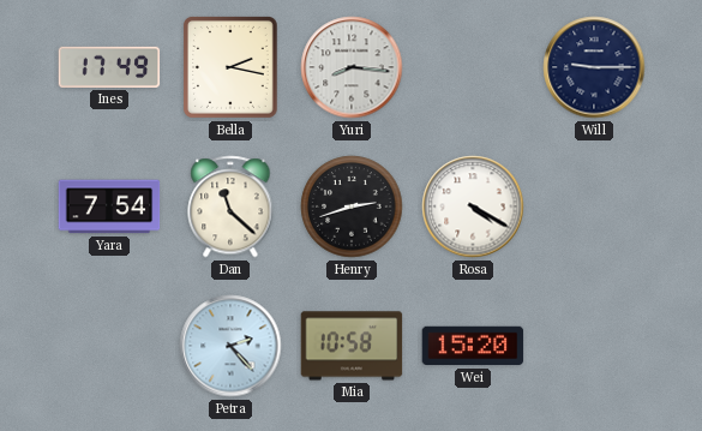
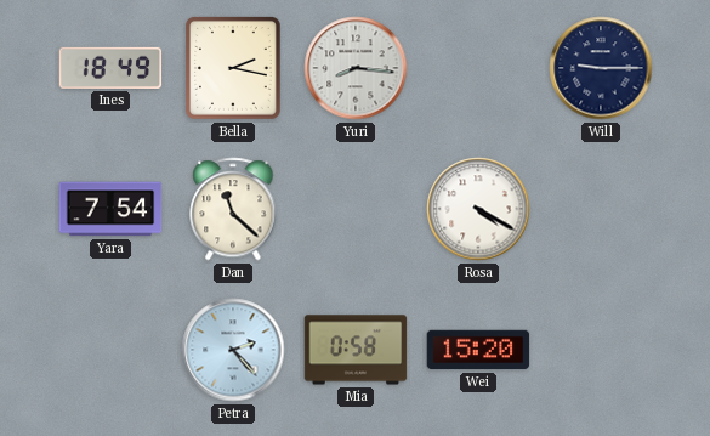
Ines: 17:49 -> 18:49 (110, 68)
Henry: 2:42 -> none (352, 206)
Mia: 10:58 -> 0:58 (356, 350)
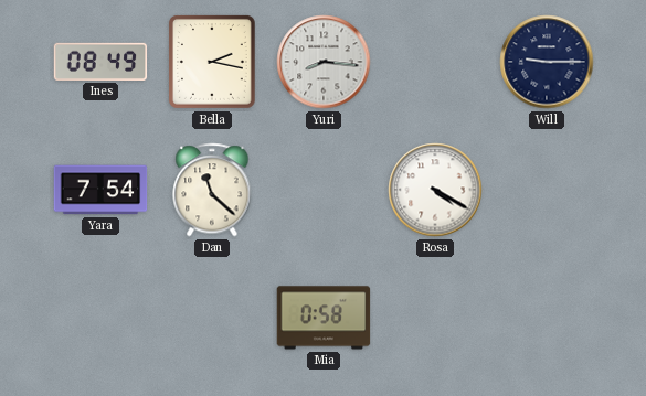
Ines: 18:49 -> 08:49 (100, 62)
Petra: 2:23 -> none (233, 350)
Wei: 15:20 -> none (478, 350)
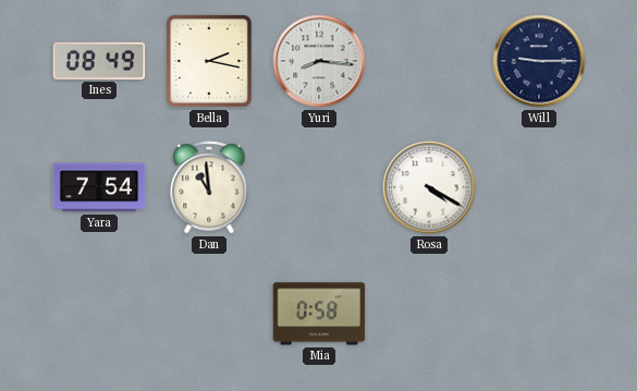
Dan: 11:22 -> 10:59 (209, 187)
